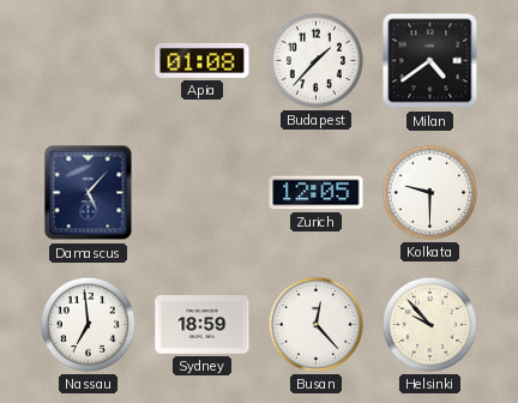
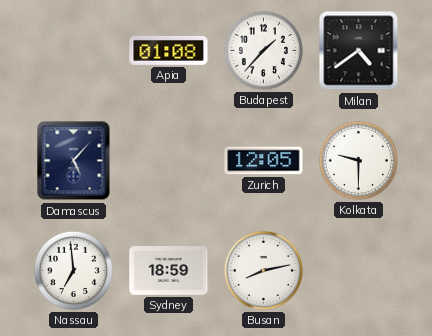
Busan: 12:23 -> 8:13 (263, 270)
Helsinki: 9:53 -> none (429, 324)
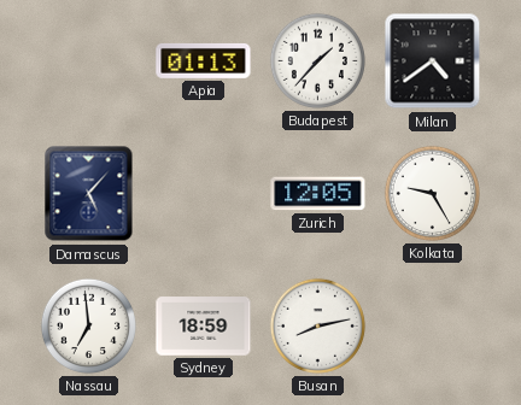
Apia: 01:08 -> 01:13 (204, 61)
Kolkata: 9:30 -> 9:25 (432, 193)
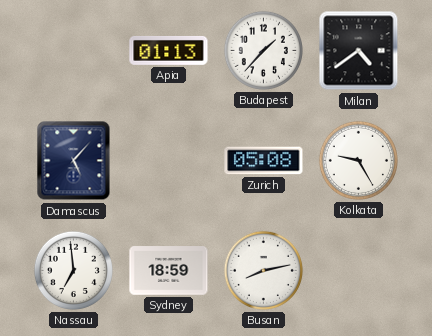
Zurich: 12:05 -> 05:08 (264, 161)
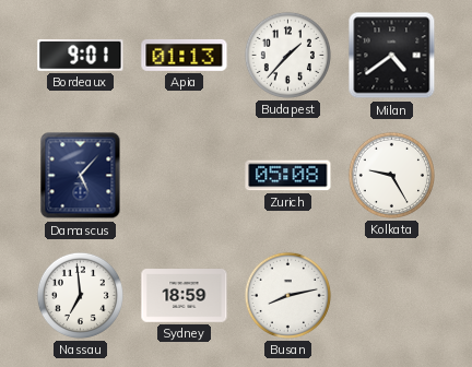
Bordeaux: none -> 9:01 (81, 56)
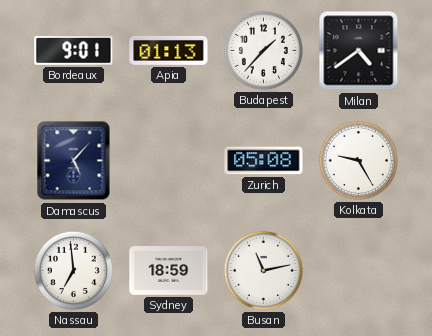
Busan: 8:13 -> 11:13 (263, 270)
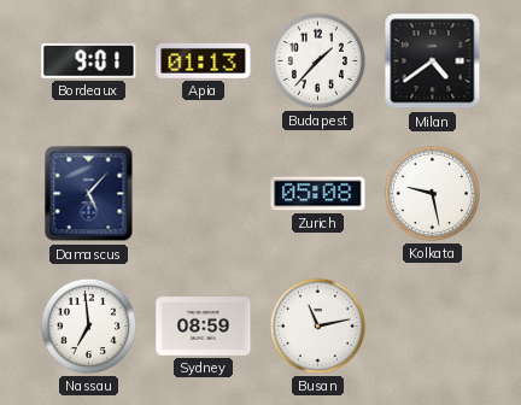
Kolkata: 9:25 -> 9:28 (432, 193)
Sydney: 18:59 -> 08:59 (204, 327)
